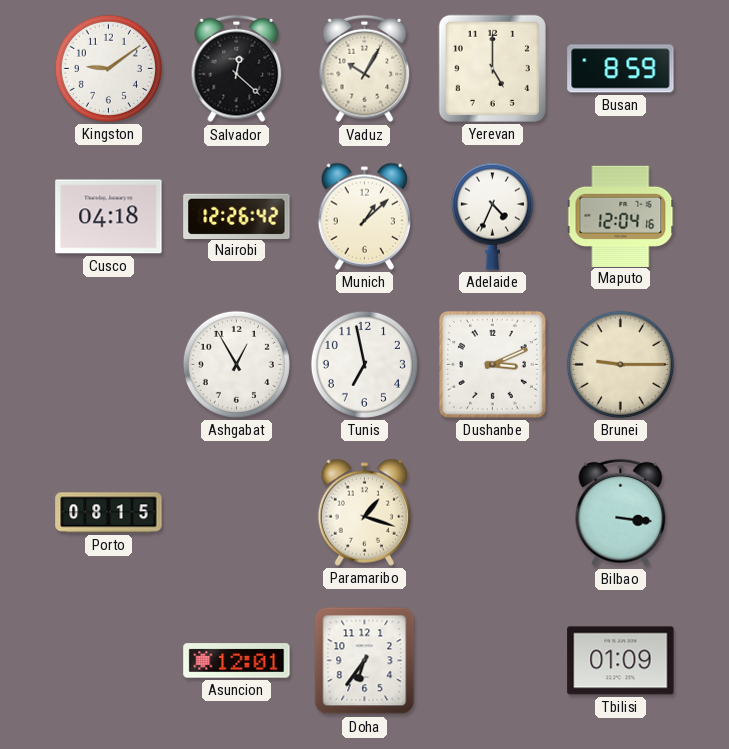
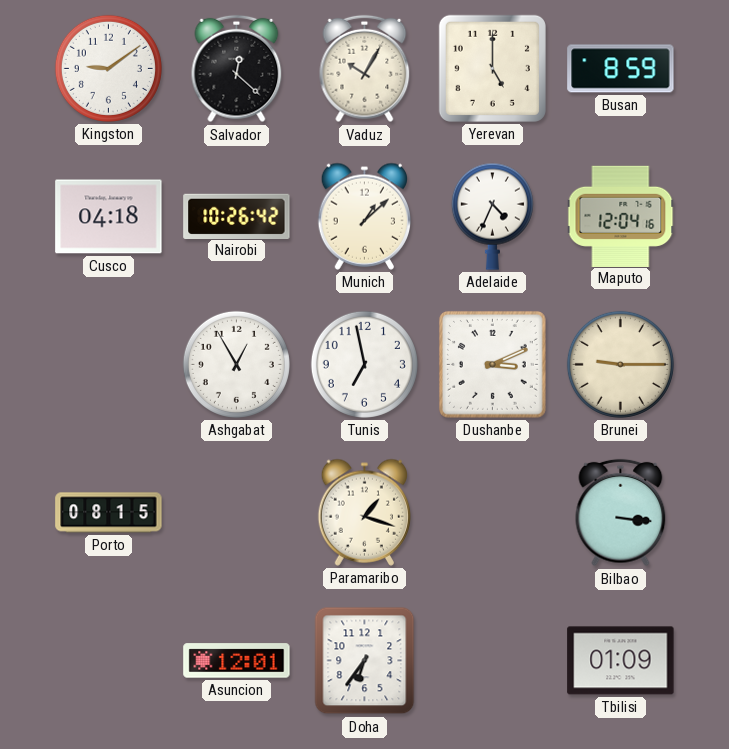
Nairobi: 12:26 -> 10:26 (237, 216)
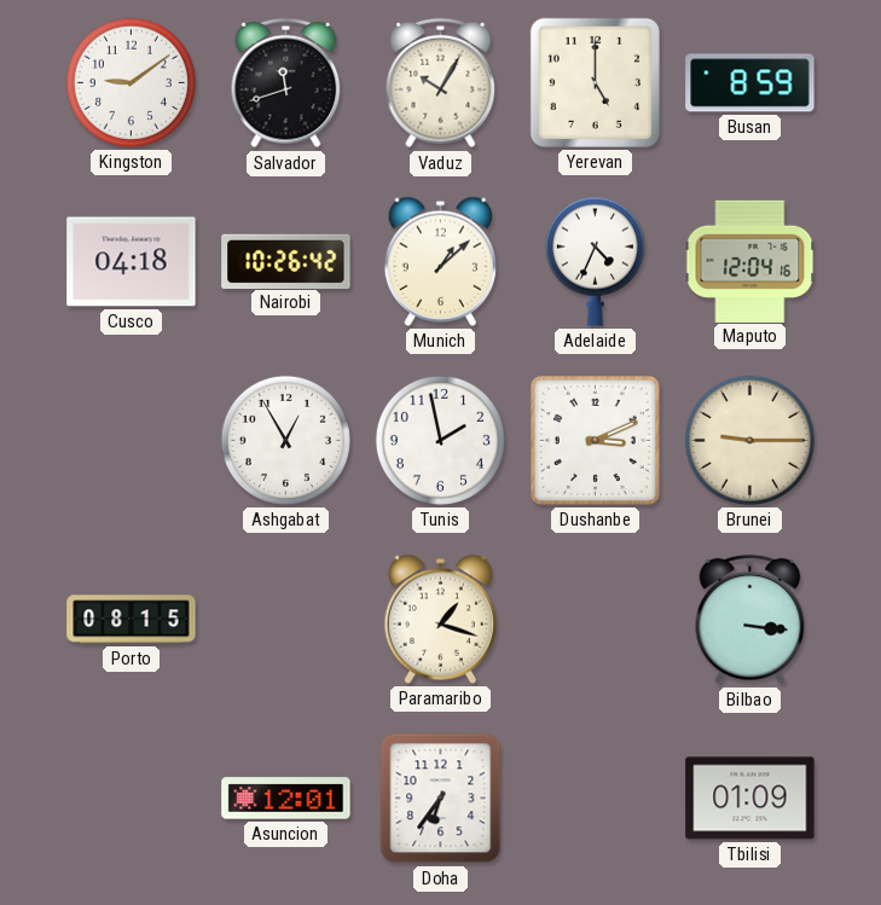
Salvador: 12:22 -> 11:42 (286, 83)
Tunis: 6:58 -> 1:58 (440, 440)
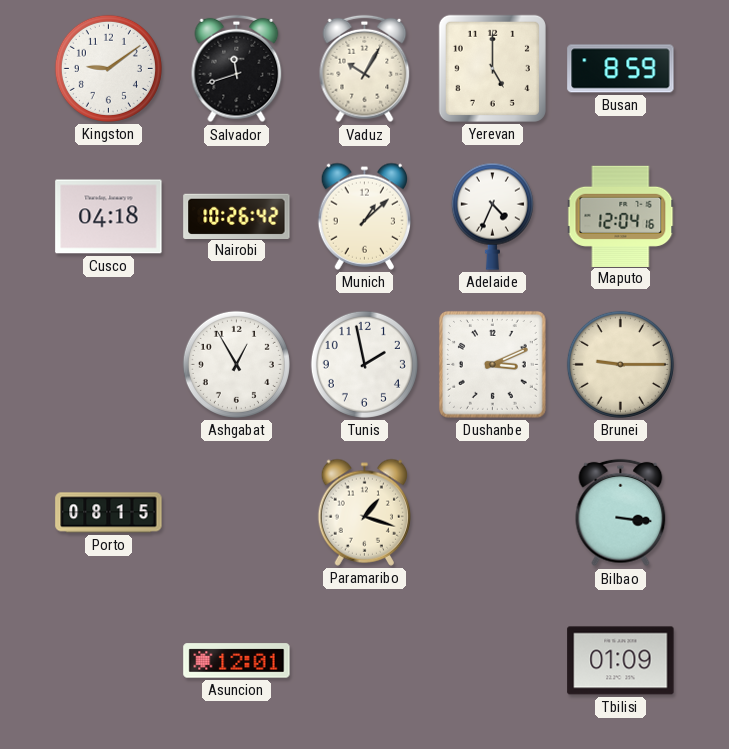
Doha: 6:36 -> none (441, 799)
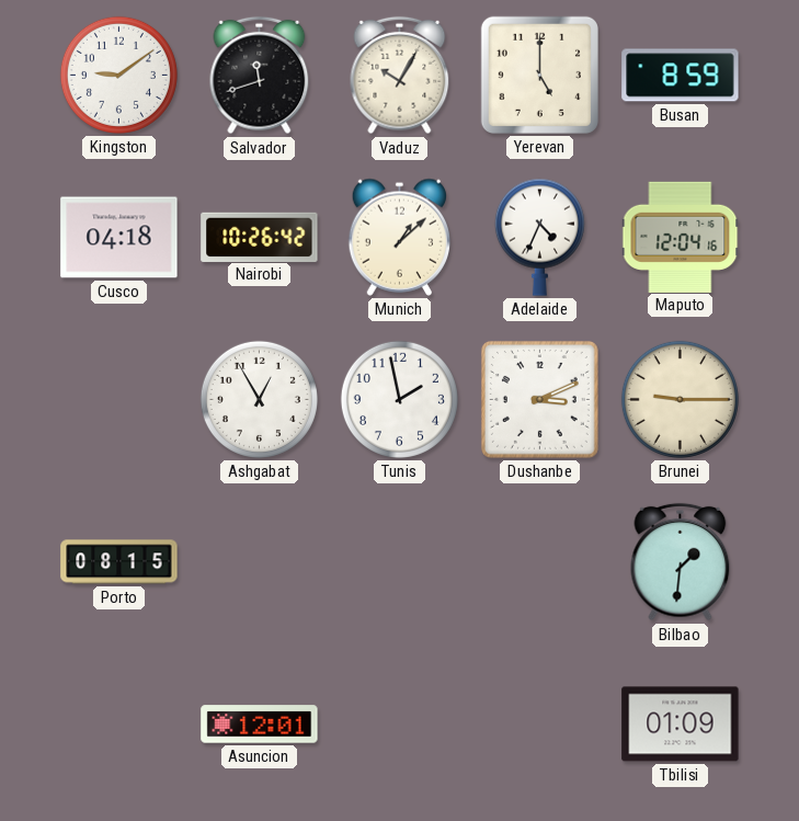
Paramaribo: 1:18 -> none (364, 512)
Bilbao: 3:16 -> 1:31 (681, 562)
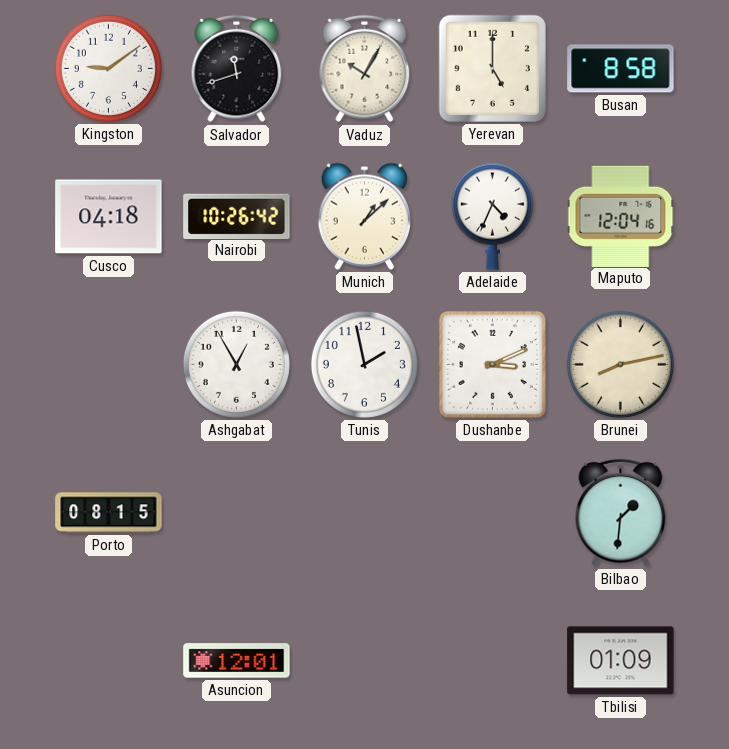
Busan: 8:59 -> 8:58 (621, 69)
Brunei: 9:15 -> 8:13 (620, 364)
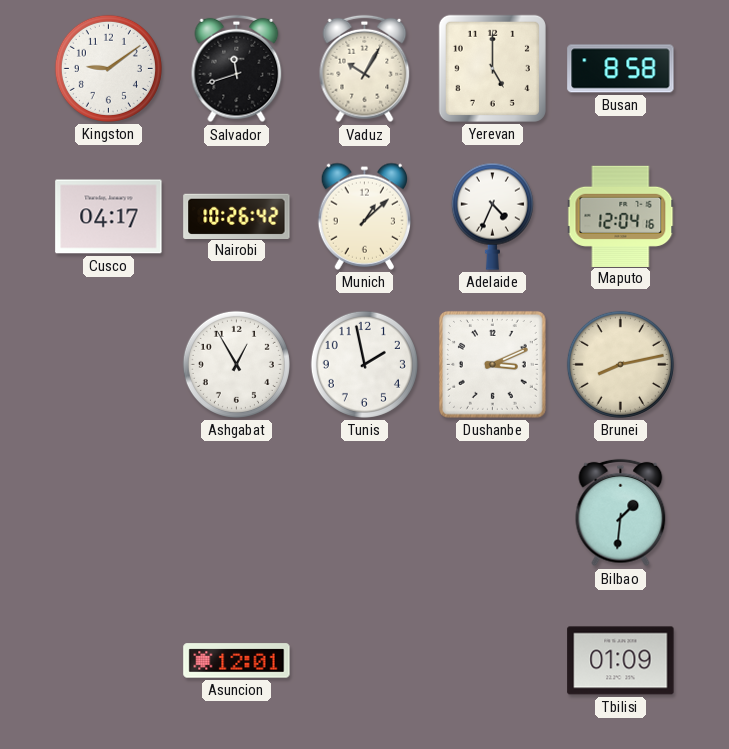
Cusco: 04:18 -> 04:17 (109, 217)
Porto: 08:15 -> none (109, 513)
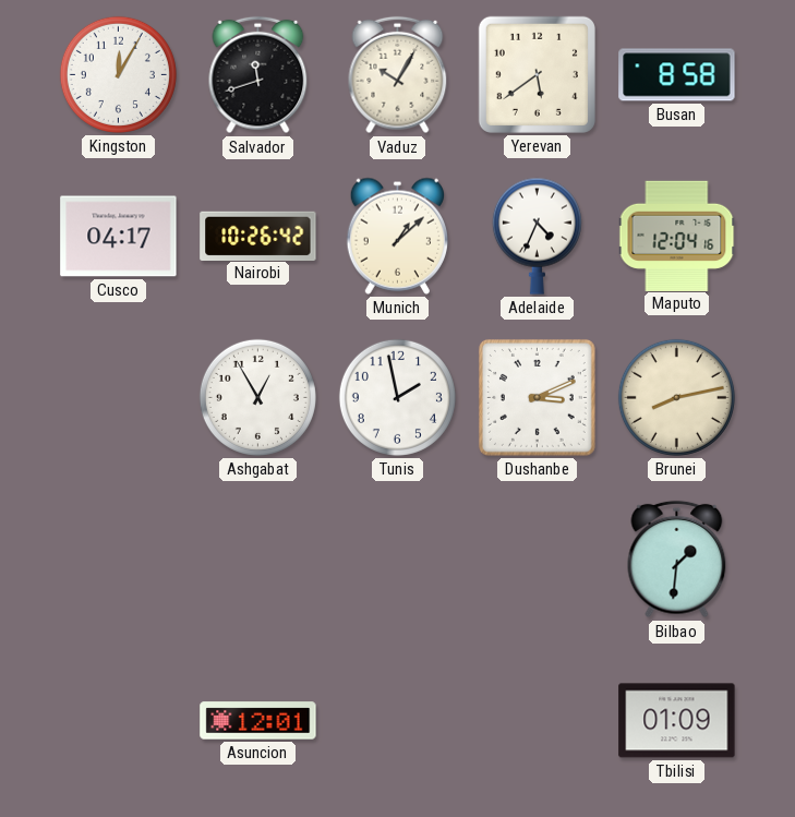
Kingston: 9:09 -> 12:05 (118, 74)
Yerevan: 5:00 -> 5:39 (537, 74)
